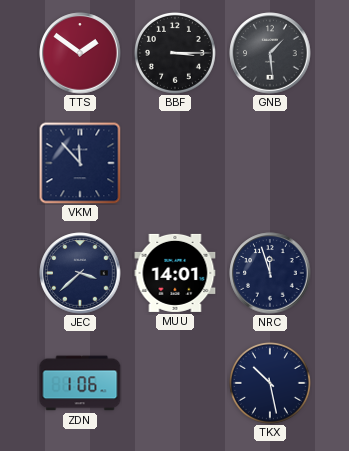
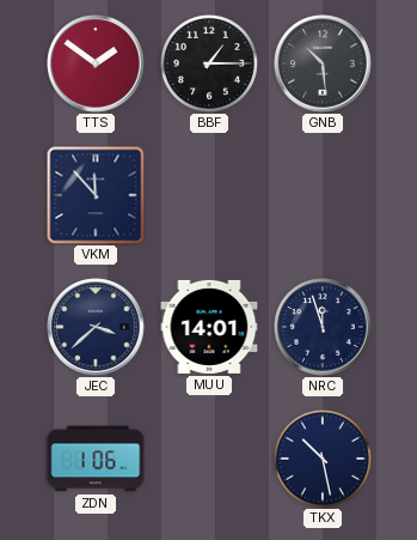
BBF: 3:15 -> 1:15 (209, 63)
GNB: 1:29 -> 10:29 (323, 63)
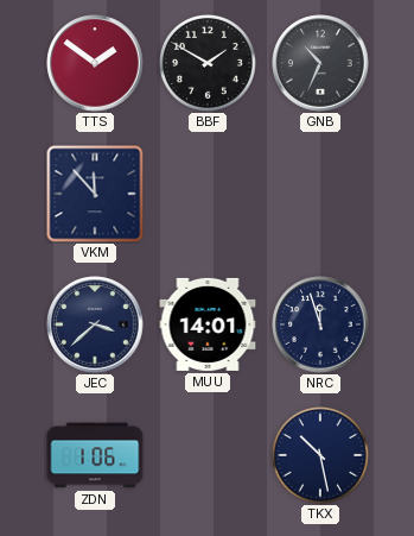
BBF: 1:15 -> 1:50 (208, 63)
GNB: 10:29 -> 10:34 (320, 63)
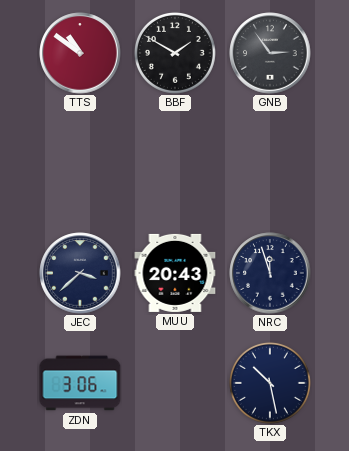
TTS: 1:51 -> 10:51 (80, 53)
GNB: 10:34 -> 2:54 (270, 53)
VKM: 11:53 -> none (95, 194)
MUU: 14:01 -> 20:43 (175, 273)
ZDN: 1:06 -> 3:06 (80, 383)
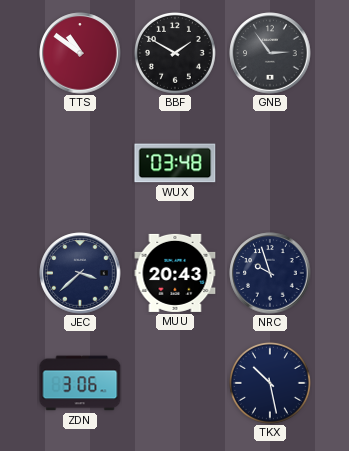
WUX: none -> 03:48 (175, 163)
NRC: 11:57 -> 9:57 (270, 273)
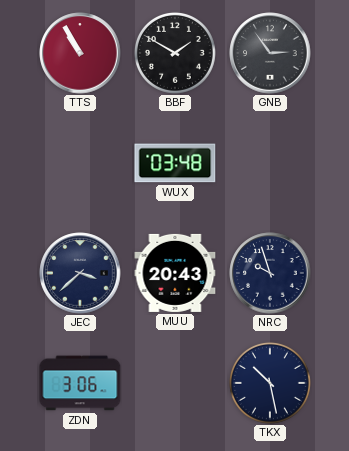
TTS: 10:51 -> 10:55 (80, 53)
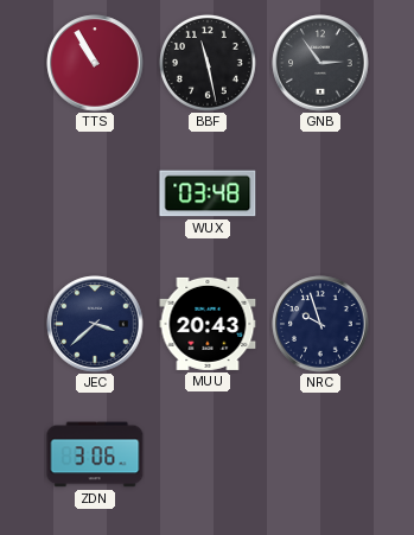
BBF: 1:50 -> 11:28 (208, 63)
TKX: 10:28 -> none (270, 383)
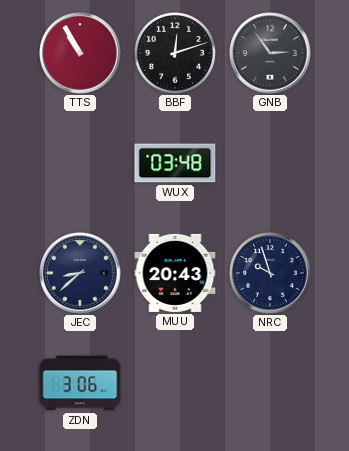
BBF: 11:28 -> 12:12 (175, 53)
JEC: 3:38 -> 8:38 (80, 273)
